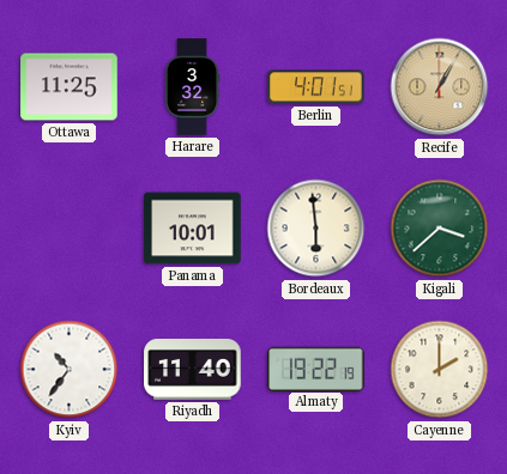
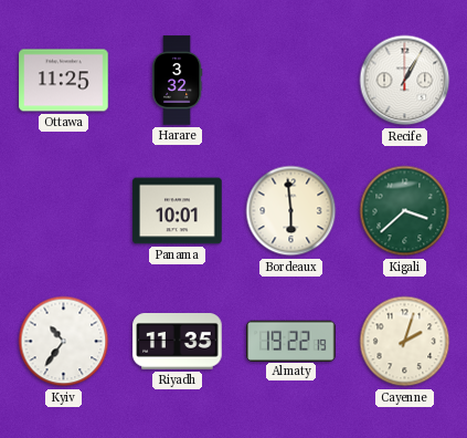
Berlin: 4:01 -> none (316, 87)
Recife dial: champagne -> white (405, 81)
Riyadh: 11:40 -> 11:35 (178, 342)
Cayenne: 2:00 -> 2:03 (405, 342)
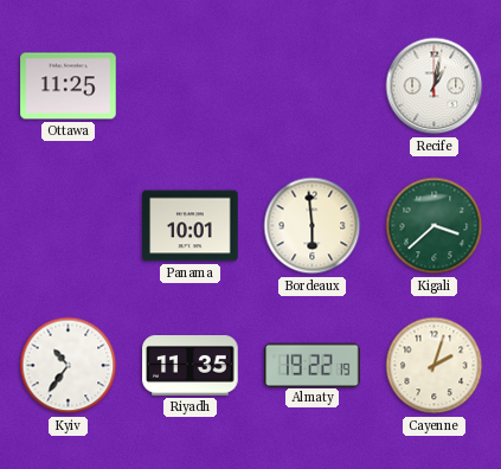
Harare: 3:32 -> none (177, 81)
Recife: 1:05 -> 1:02 (435, 86)
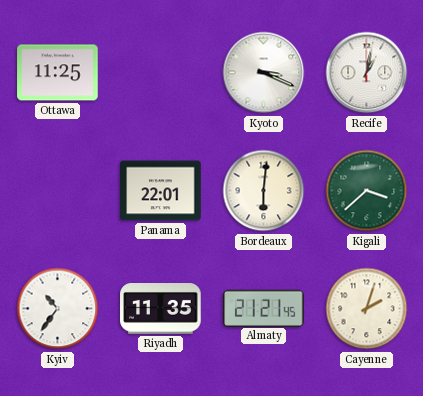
Kyoto: none -> 3:19 (264, 73)
Panama: 10:01 -> 22:01 (161, 191)
Bordeaux: 5:59 -> 6:01 (264, 191)
Almaty: 19:22 -> 21:21 (264, 308)
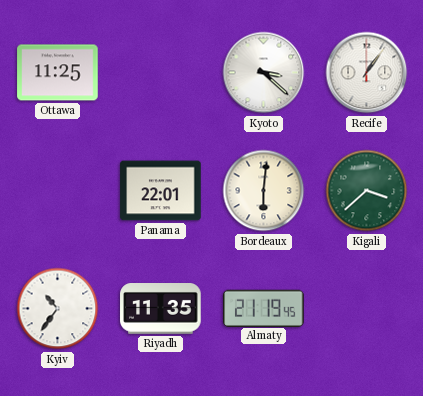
Kyoto: 3:19 -> 3:22 (264, 73)
Recife: 1:02 -> 1:06 (367, 73)
Almaty: 21:21 -> 21:19 (264, 308)
Cayenne: 2:03 -> none (367, 309)
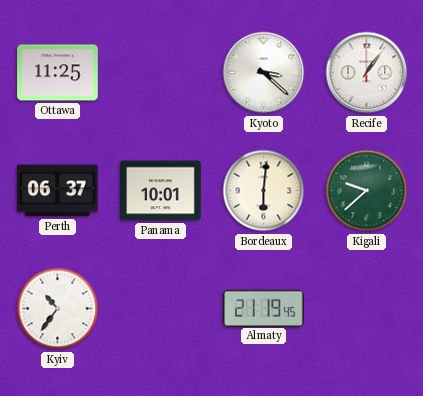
Perth: none -> 06:37 (58, 191)
Panama: 22:01 -> 10:01 (161, 191)
Kigali: 3:38 -> 9:38 (367, 191)
Riyadh: 11:35 -> none (161, 309)
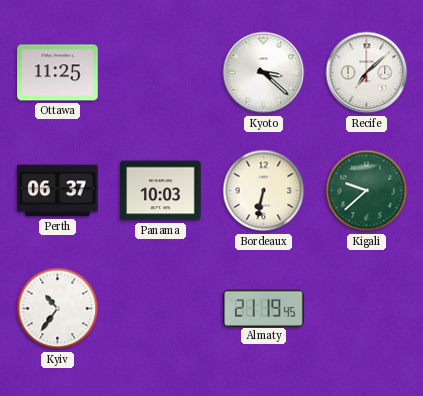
Recife: 1:06 -> 7:08 (367, 73)
Panama: 10:01 -> 10:03 (161, 191)
Bordeaux: 6:01 -> 6:32 (264, 191)
